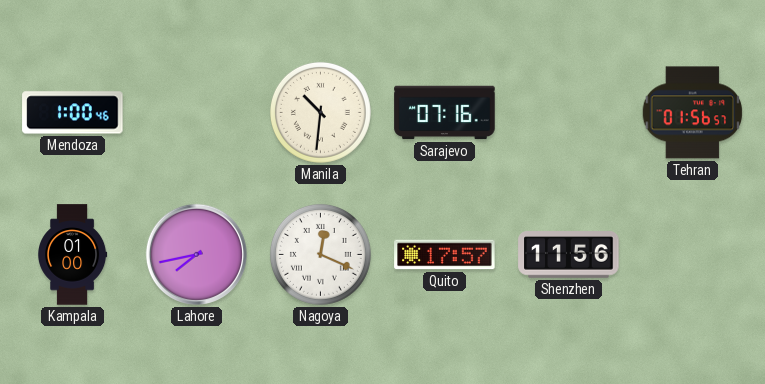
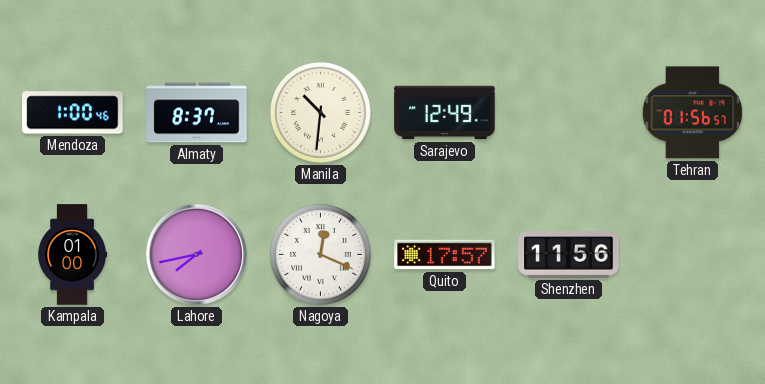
Almaty: none -> 8:37 (197, 113)
Sarajevo: 07:16 -> 12:49 (445, 113)
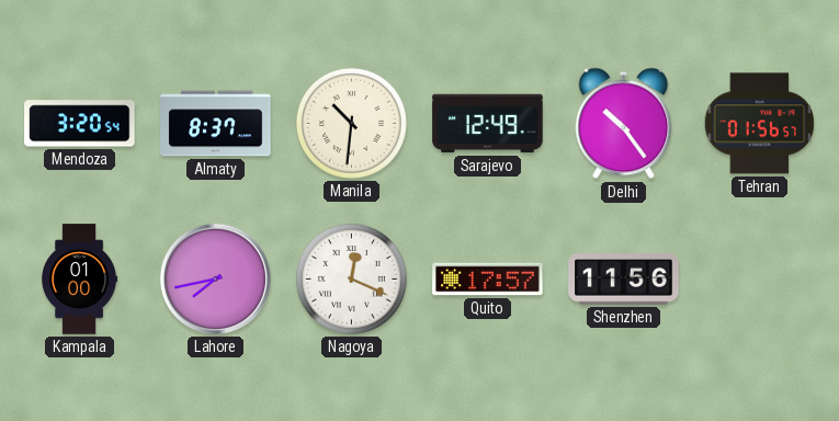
Mendoza: 1:00 -> 3:20 (80, 124)
Delhi: none -> 10:24 (624, 124)
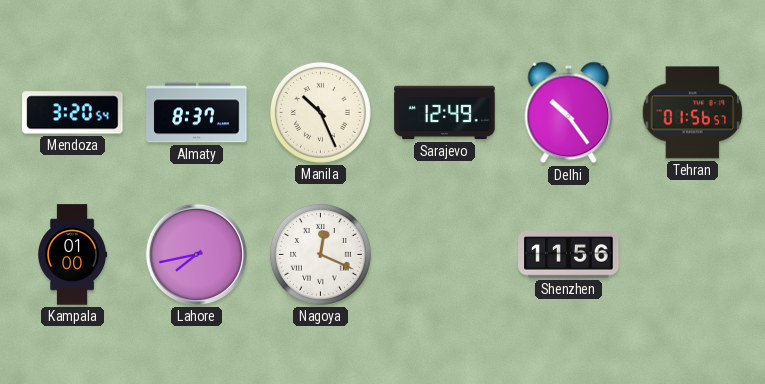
Manila: 10:31 -> 10:26 (320, 112)
Quito: 17:57 -> none (488, 280)
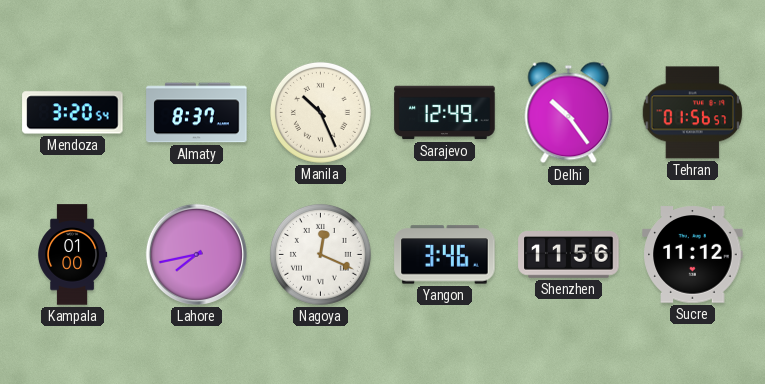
Yangon: none -> 3:46 (445, 255)
Sucre: none -> 11:12 (693, 255)
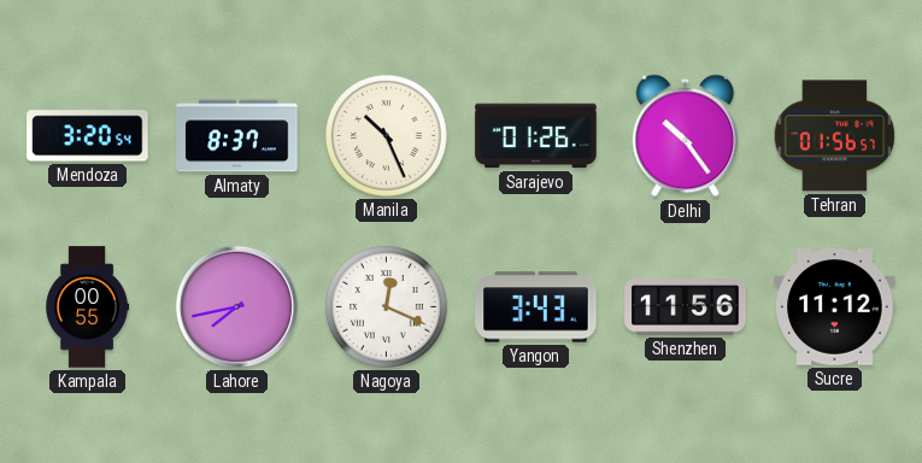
Sarajevo: 12:49 -> 01:26 (536, 136)
Kampala: 01:00 -> 00:55 (88, 307)
Yangon: 3:46 -> 3:43 (536, 307)
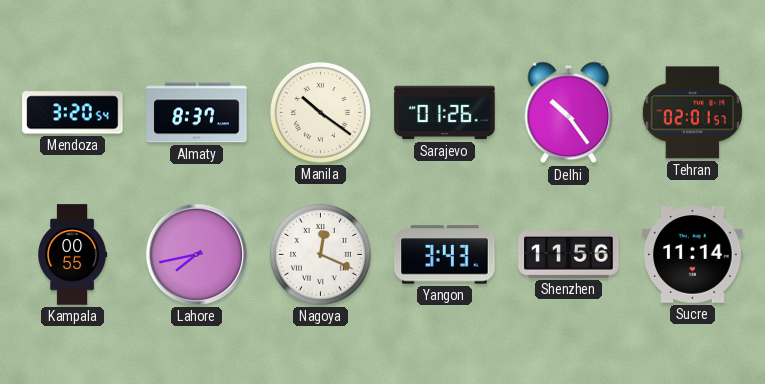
Manila: 10:26 -> 10:21 (320, 112)
Tehran: 01:56 -> 02:01 (693, 113)
Sucre: 11:12 -> 11:14 (693, 255)
